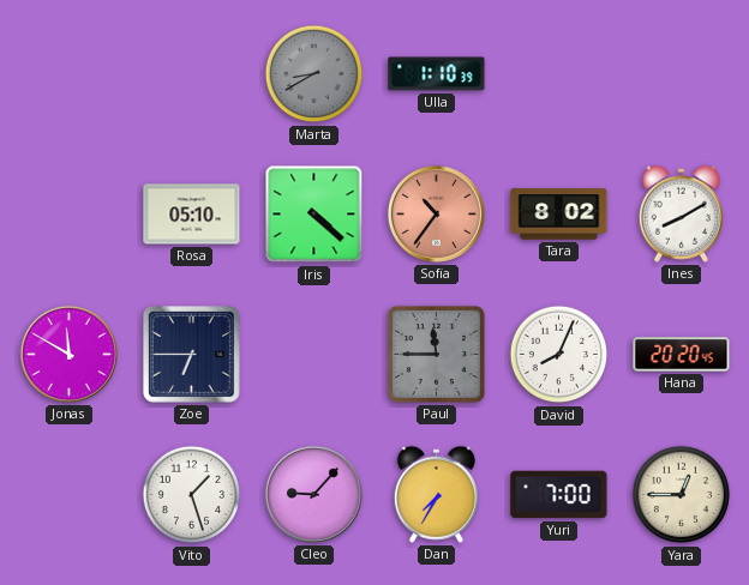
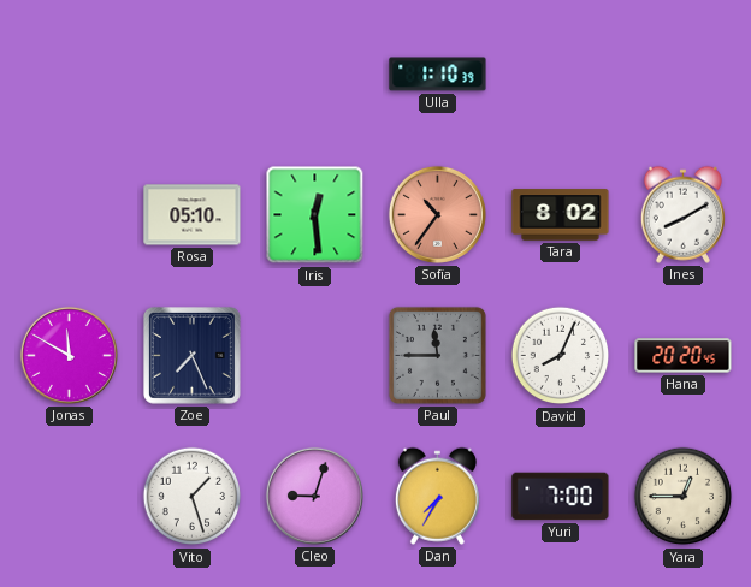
Marta: 8:40 -> none (314, 74)
Iris: 4:22 -> 12:29 (315, 215)
Zoe: 6:45 -> 7:26 (193, 356)
Cleo: 9:07 -> 9:03 (314, 496)
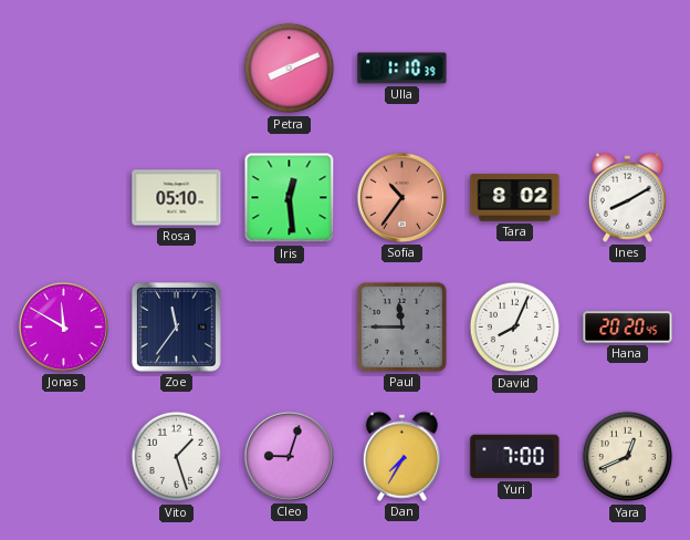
Petra: none -> 8:11 (290, 69)
Zoe: 7:26 -> 11:36 (177, 328)
Yara: 12:45 -> 12:41 (628, 457)
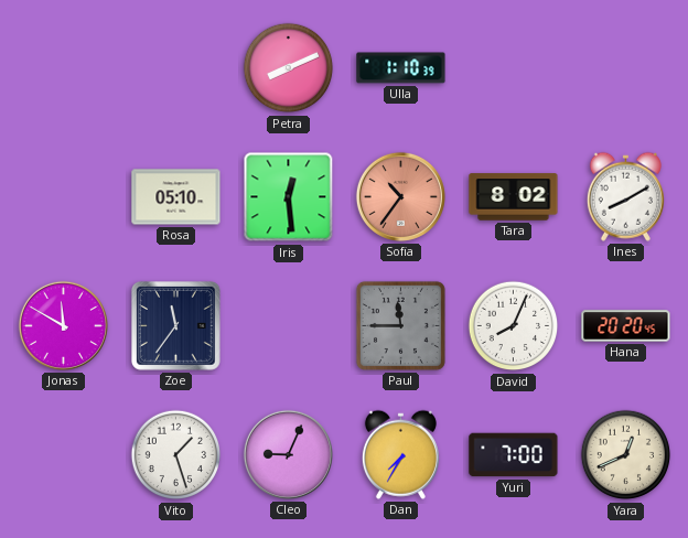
Cleo: 9:03 -> 9:04 (288, 454)
